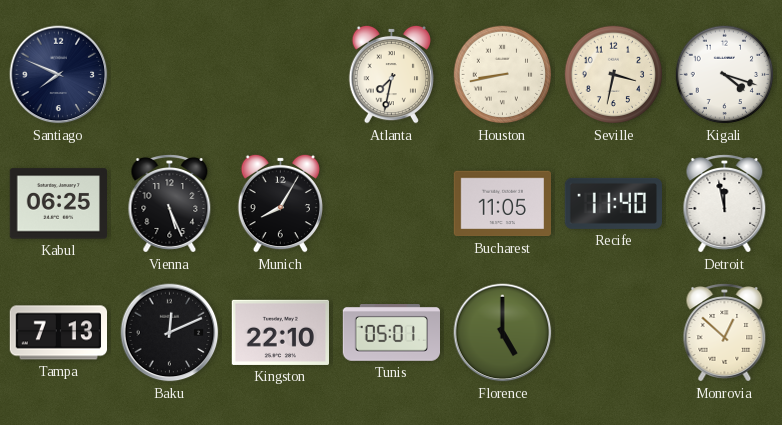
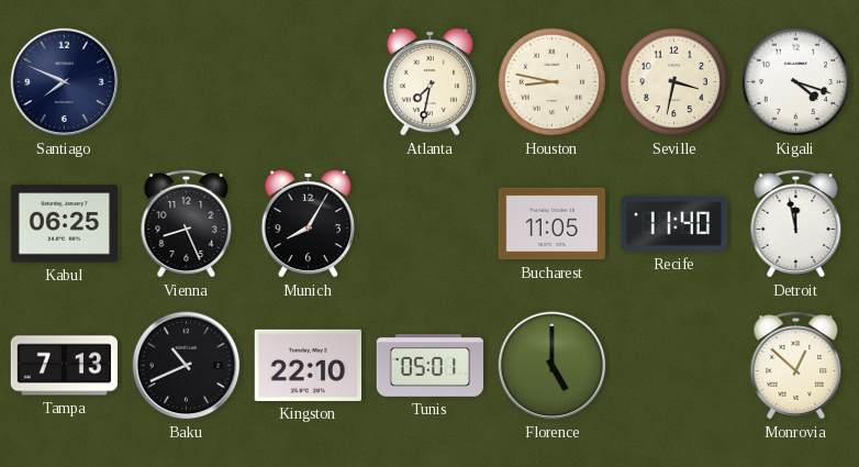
Houston: 8:43 -> 8:47 (553, 82)
Vienna: 5:26 -> 8:26 (187, 224)
Baku: 12:11 -> 10:41 (187, 366)
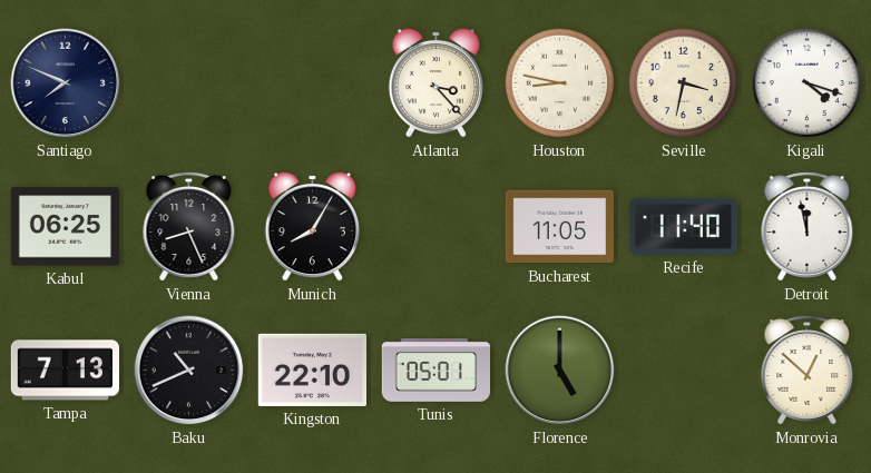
Atlanta: 7:32 -> 3:23 (435, 82)
